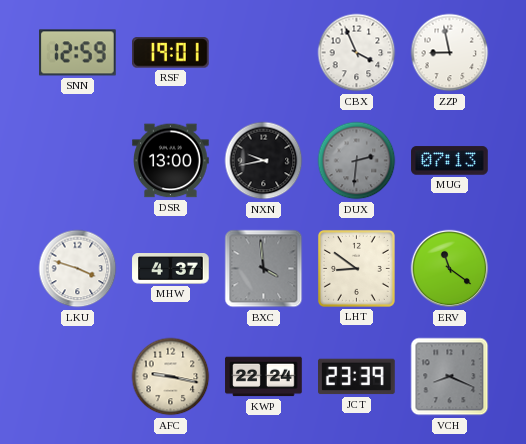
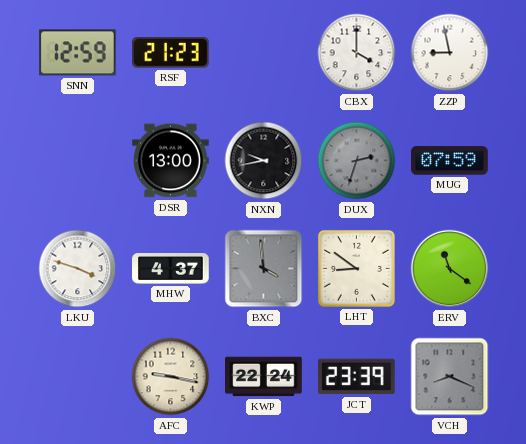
RSF: 19:01 -> 21:23 (171, 53)
CBX: 3:56 -> 4:00 (357, 53)
DUX: 2:31 -> 2:33 (357, 161)
MUG: 07:13 -> 07:59 (450, 161)
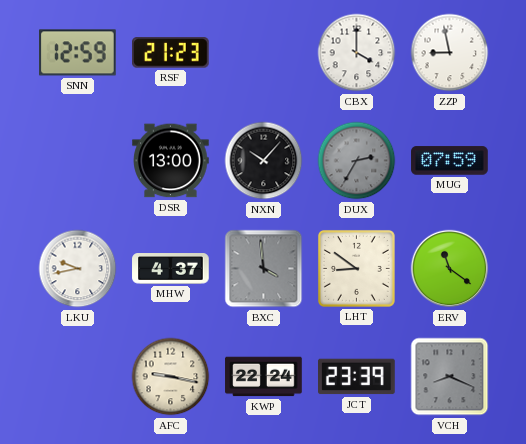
NXN: 9:43 -> 10:07 (264, 161)
DUX: 2:33 -> 2:35 (357, 161)
LKU: 3:48 -> 9:43 (78, 269)
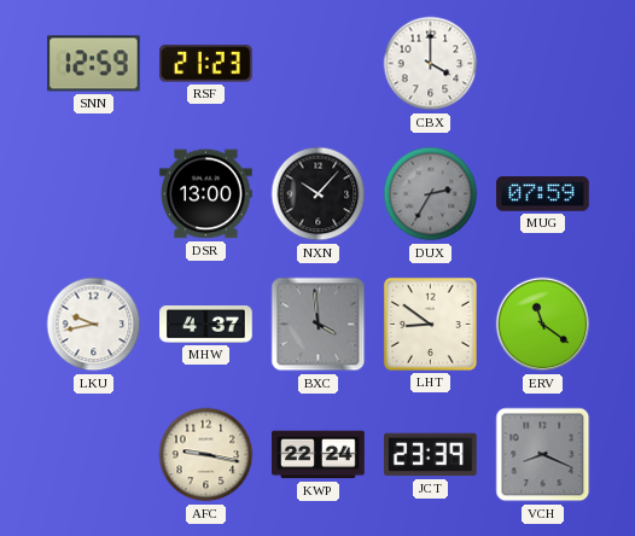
ZZP: 8:58 -> none (450, 53)
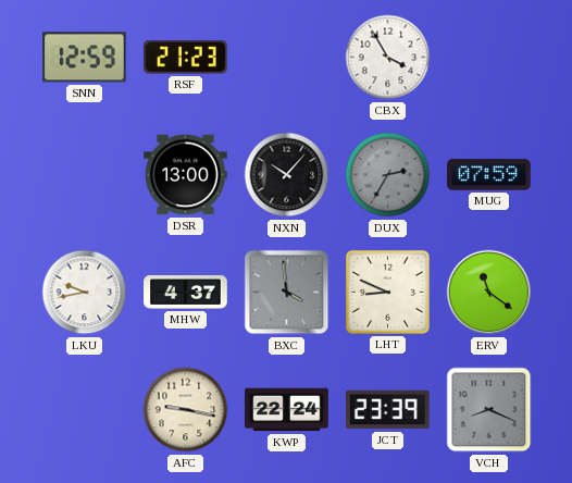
CBX: 4:00 -> 3:55 (388, 58)
LHT: 8:51 -> 8:49 (387, 292)
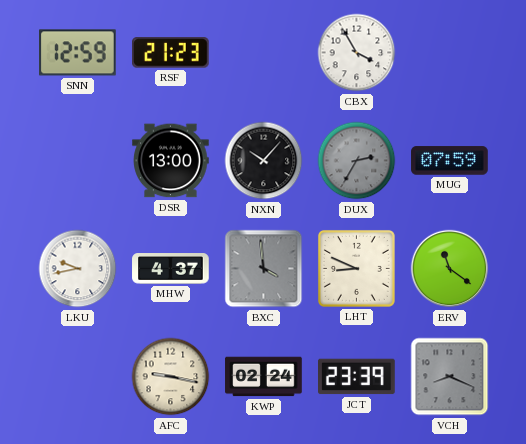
KWP: 22:24 -> 02:24 (264, 377)
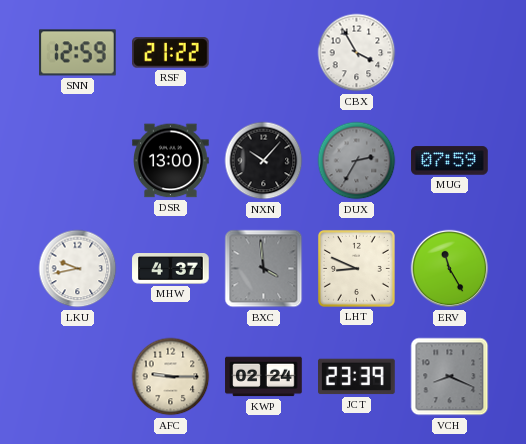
RSF: 21:23 -> 21:22 (171, 53)
ERV: 11:21 -> 11:25 (450, 269)
AFC: 9:17 -> 9:15 (171, 377)
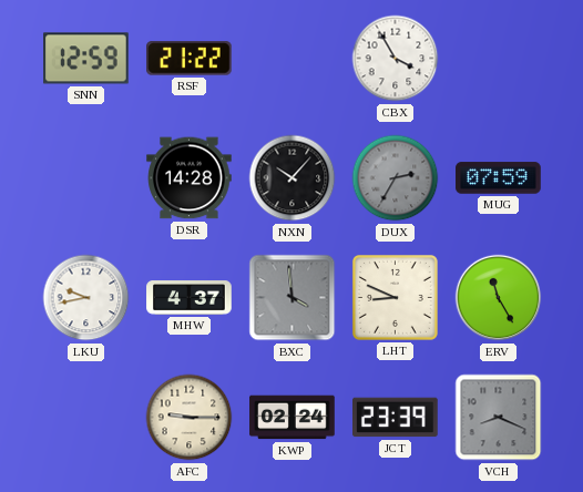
DSR: 13:00 -> 14:28 (190, 178)
